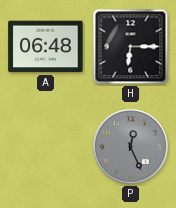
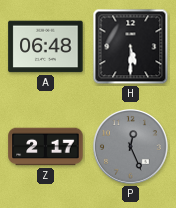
H: 6:15 -> 5:30 (131, 47)
Z: none -> 2:17 (46, 147)
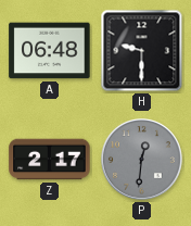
H: 5:30 -> 9:30 (142, 51)
P: 12:26 -> 12:31 (142, 160)
